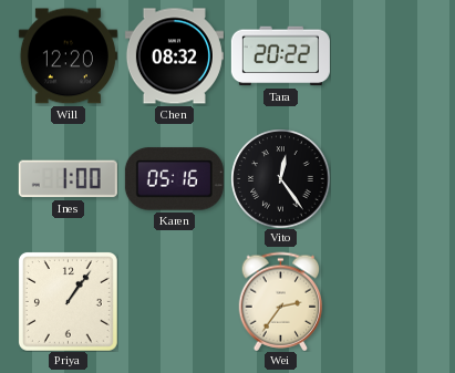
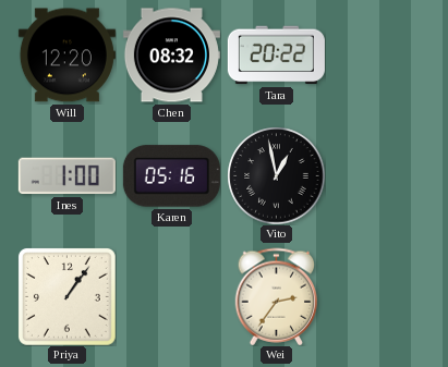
Vito: 12:24 -> 12:58 (276, 175)
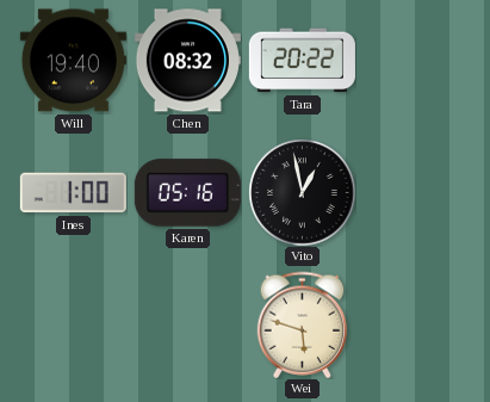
Will: 12:20 -> 19:40 (73, 61)
Priya: 1:06 -> none (66, 296)
Wei: 2:36 -> 5:48 (303, 324)
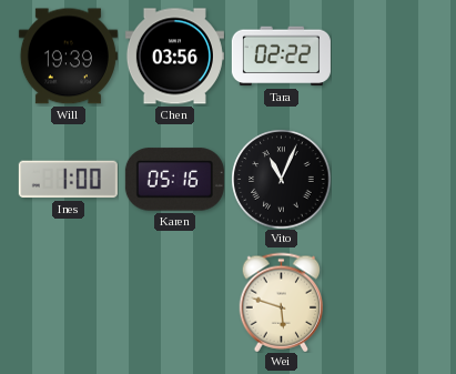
Will: 19:40 -> 19:39 (68, 57)
Chen: 08:32 -> 03:56 (174, 57)
Tara: 20:22 -> 02:22 (281, 57)
Vito: 12:58 -> 11:04 (281, 179)
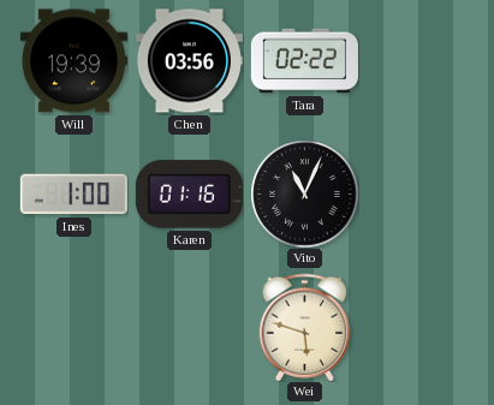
Karen: 05:16 -> 01:16 (189, 195)
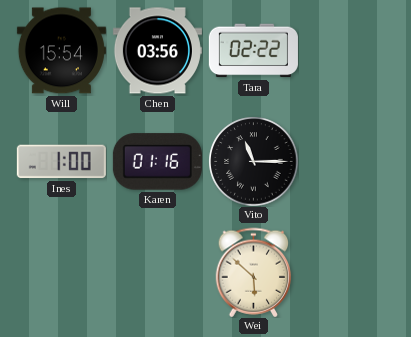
Will: 19:39 -> 15:54 (61, 51)
Vito: 11:04 -> 11:15 (253, 161)
Wei: 5:48 -> 5:52 (254, 272)
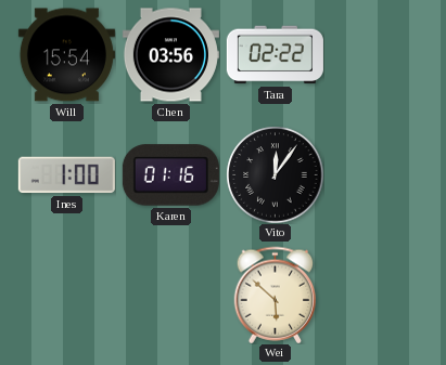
Vito: 11:15 -> 12:06 (275, 174)
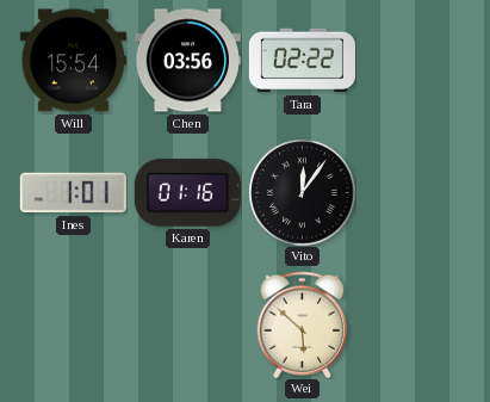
Ines: 1:00 -> 1:01 (73, 193)
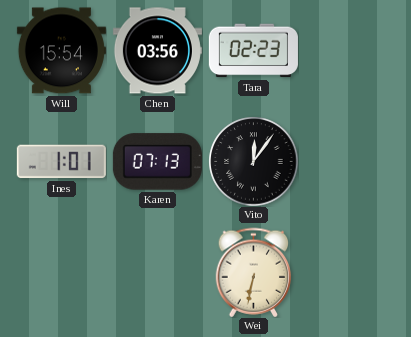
Tara: 02:22 -> 02:23 (253, 51)
Karen: 01:16 -> 07:13 (157, 162)
Wei: 5:52 -> 6:32 (254, 272)
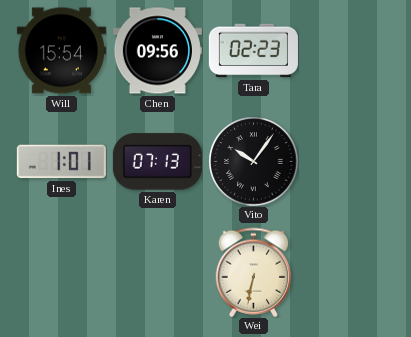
Chen: 03:56 -> 09:56 (157, 51)
Vito: 12:06 -> 10:06 (253, 161)
